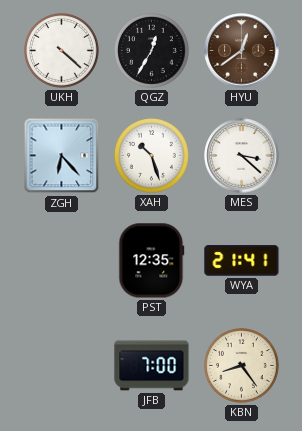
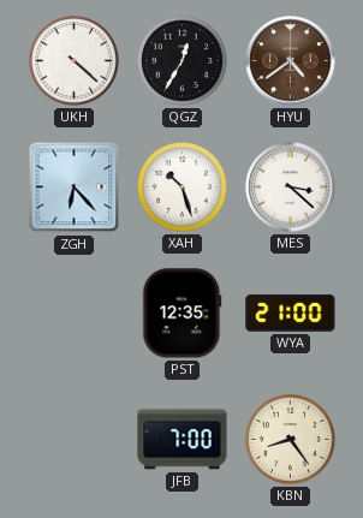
HYU: 12:39 -> 4:39 (291, 61)
WYA: 21:41 -> 21:00 (291, 314)
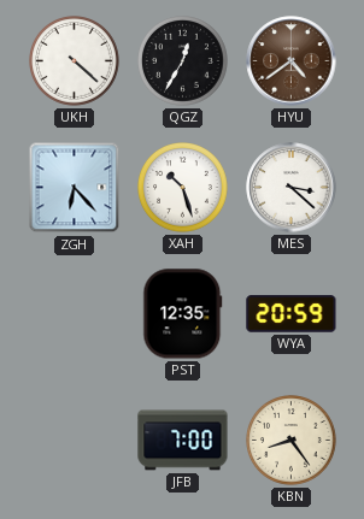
WYA: 21:00 -> 20:59 (292, 314)
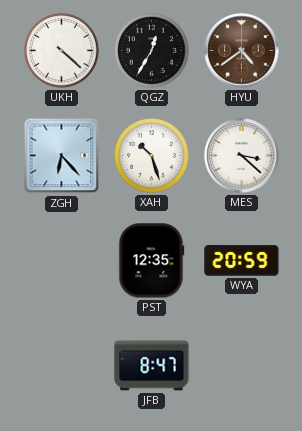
JFB: 7:00 -> 8:47 (152, 366)
KBN: 8:24 -> none (292, 441)
